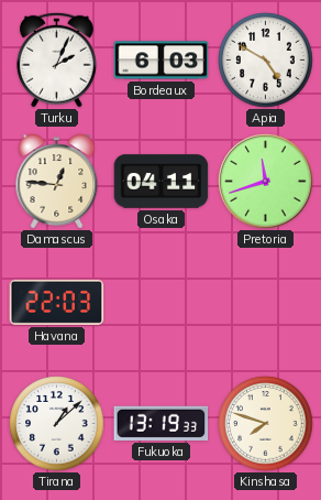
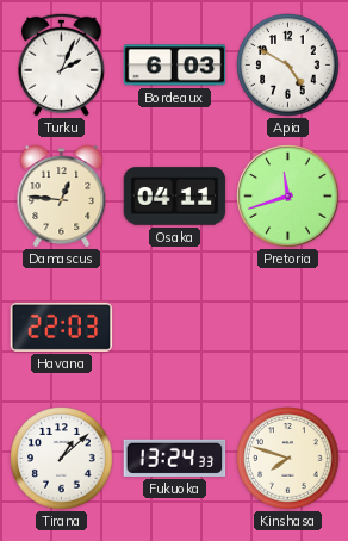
Fukuoka: 13:19 -> 13:24 (175, 458)
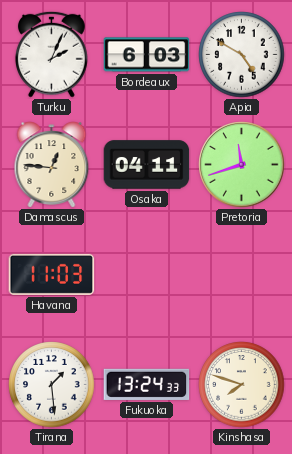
Havana: 22:03 -> 11:03 (52, 274)
Tirana: 1:08 -> 1:29 (52, 385)
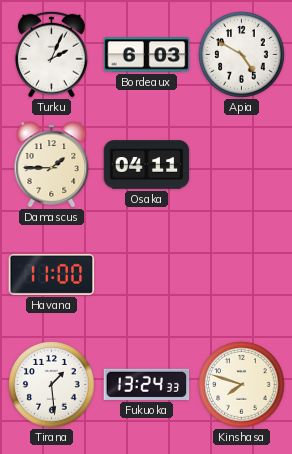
Damascus: 12:46 -> 1:45 (52, 165)
Pretoria: 11:42 -> none (242, 165)
Havana: 11:03 -> 11:00 (52, 274)
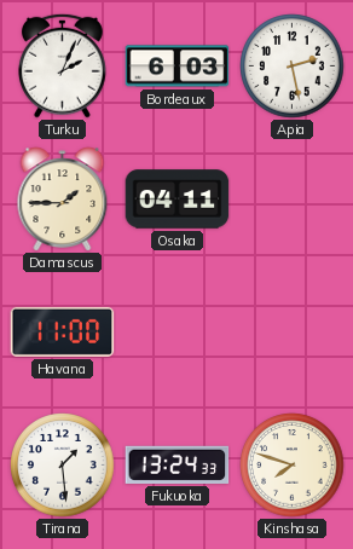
Apia: 4:50 -> 2:28 (293, 67)
